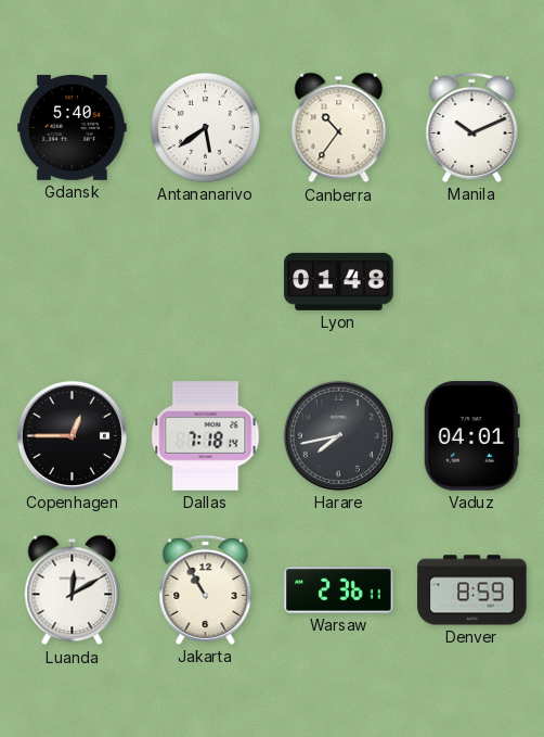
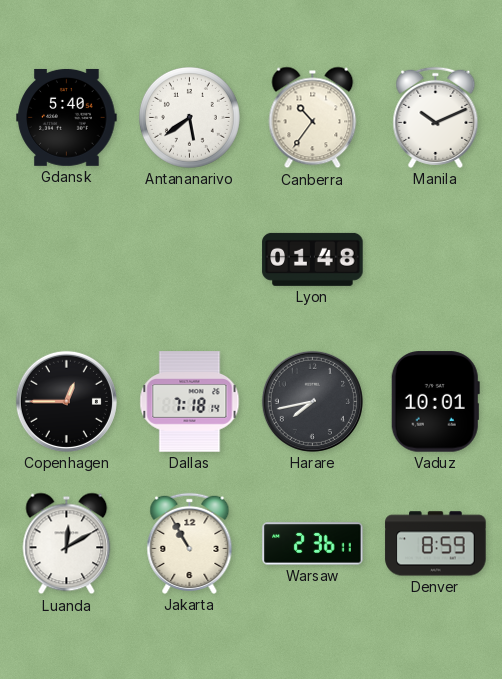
Vaduz: 04:01 -> 10:01 (435, 402)
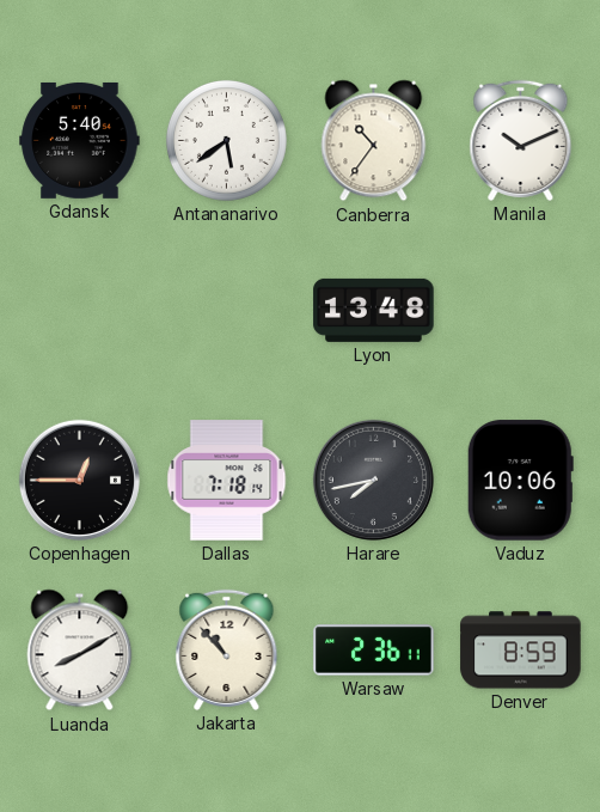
Lyon: 01:48 -> 13:48 (374, 310)
Vaduz: 10:01 -> 10:06 (520, 481)
Luanda: 12:10 -> 8:10 (80, 651)
Jakarta: 10:55 -> 10:53 (227, 649)
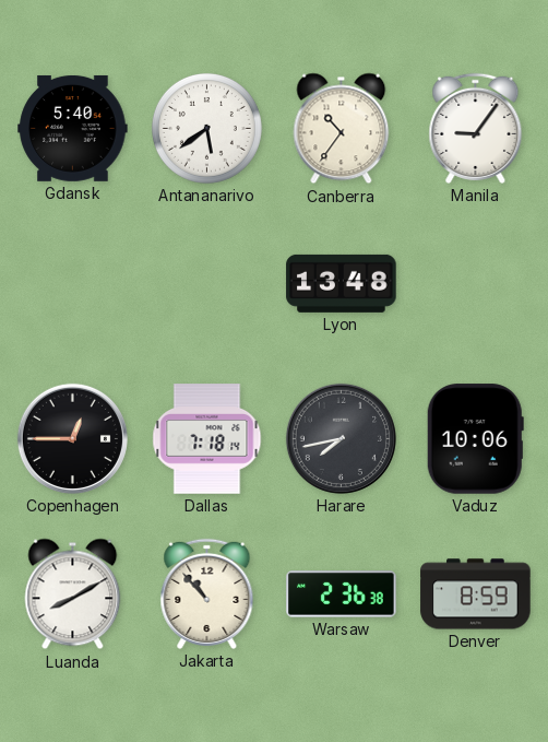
Manila: 10:11 -> 9:06 (476, 128)
Warsaw: 2:36:11 -> 2:36:38 (342, 594)
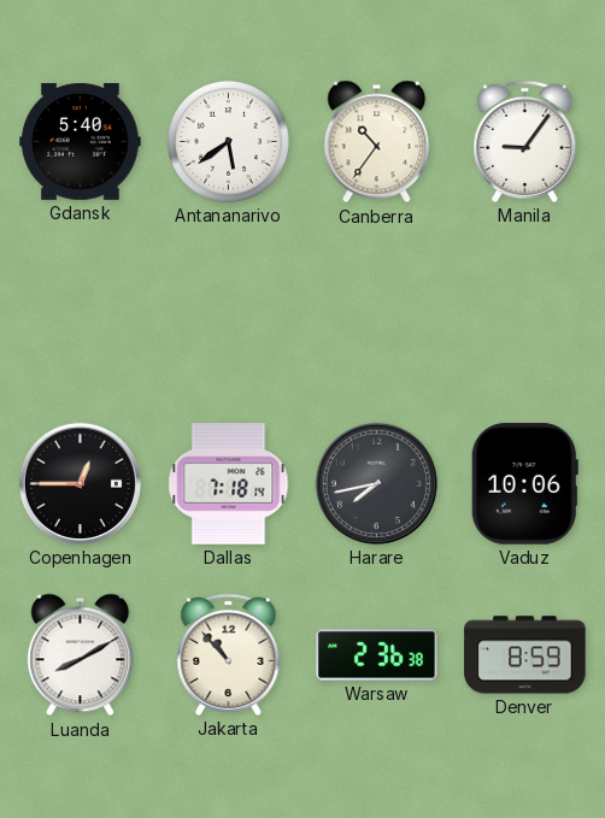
Lyon: 13:48 -> none (342, 283)
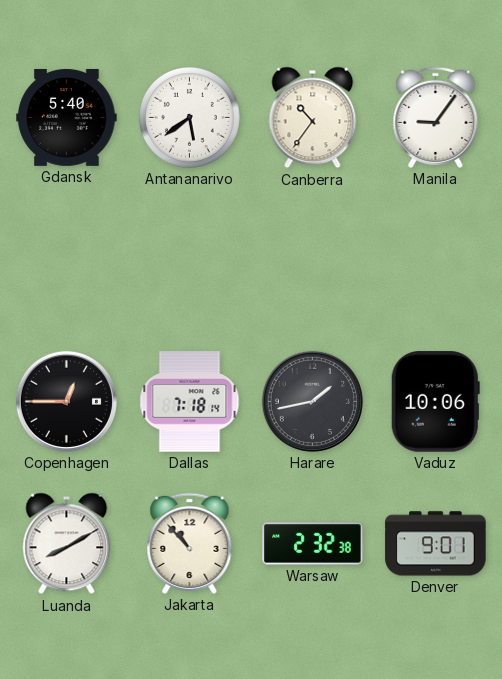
Harare: 7:43 -> 1:43 (312, 401)
Warsaw: 2:36 -> 2:32 (313, 544)
Denver: 8:59 -> 9:01 (436, 544)
